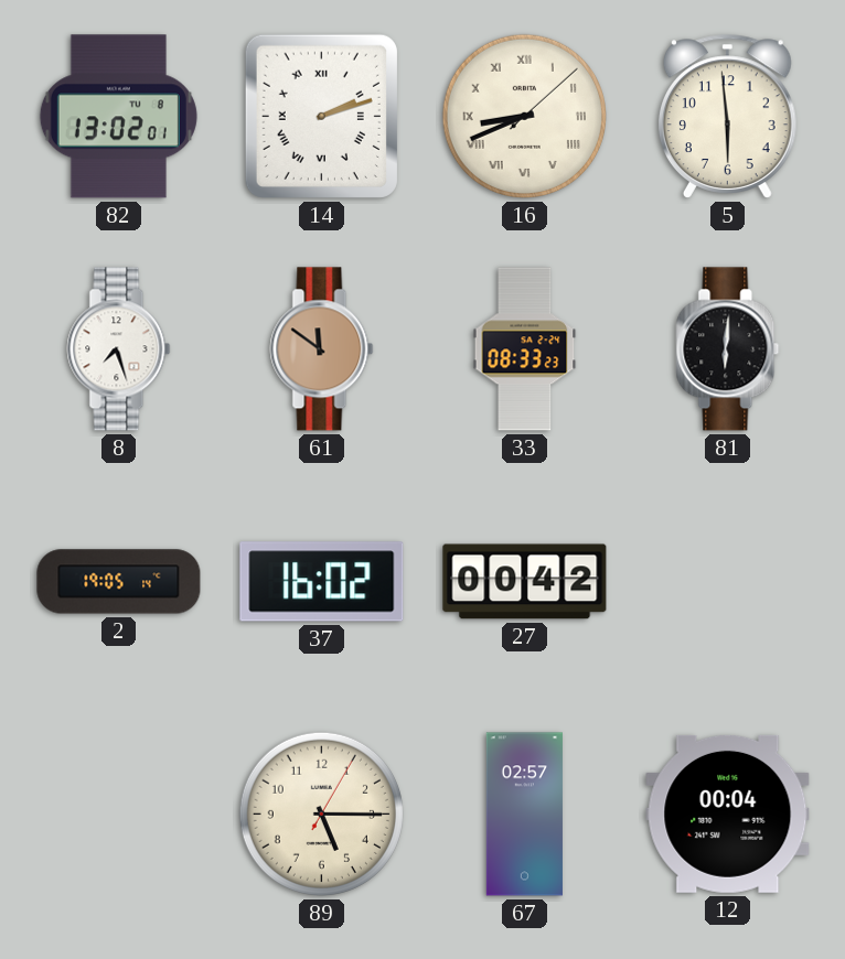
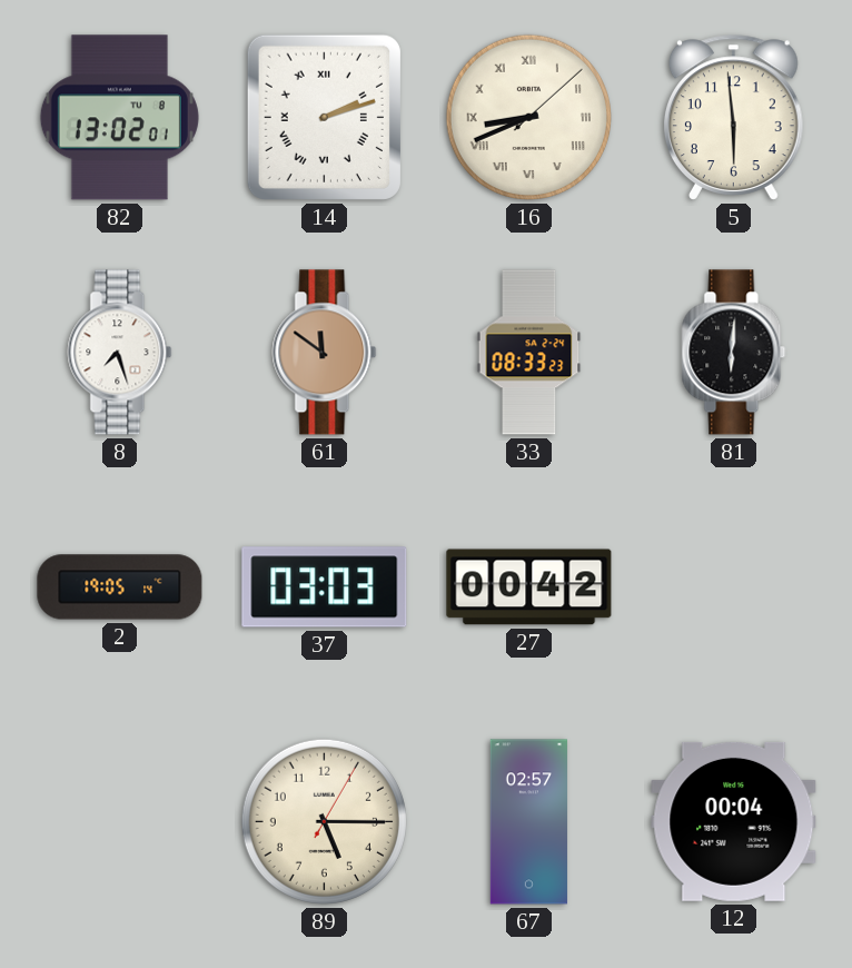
37: 16:02 -> 03:03 (325, 587)
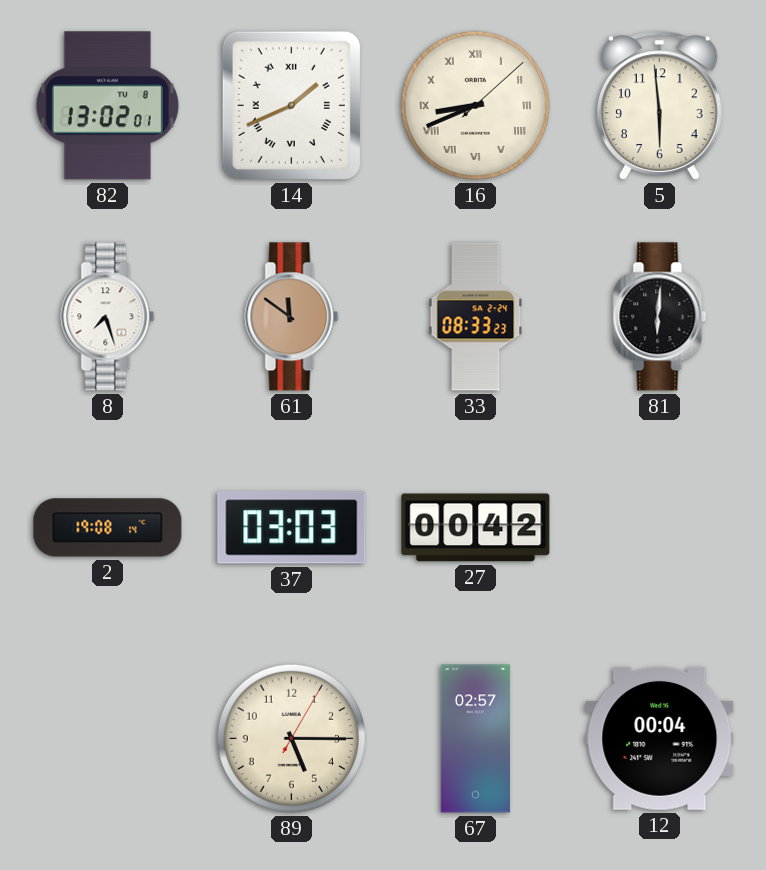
14: 2:12 -> 1:41 (291, 105)
2: 19:05 -> 19:08 (108, 528)
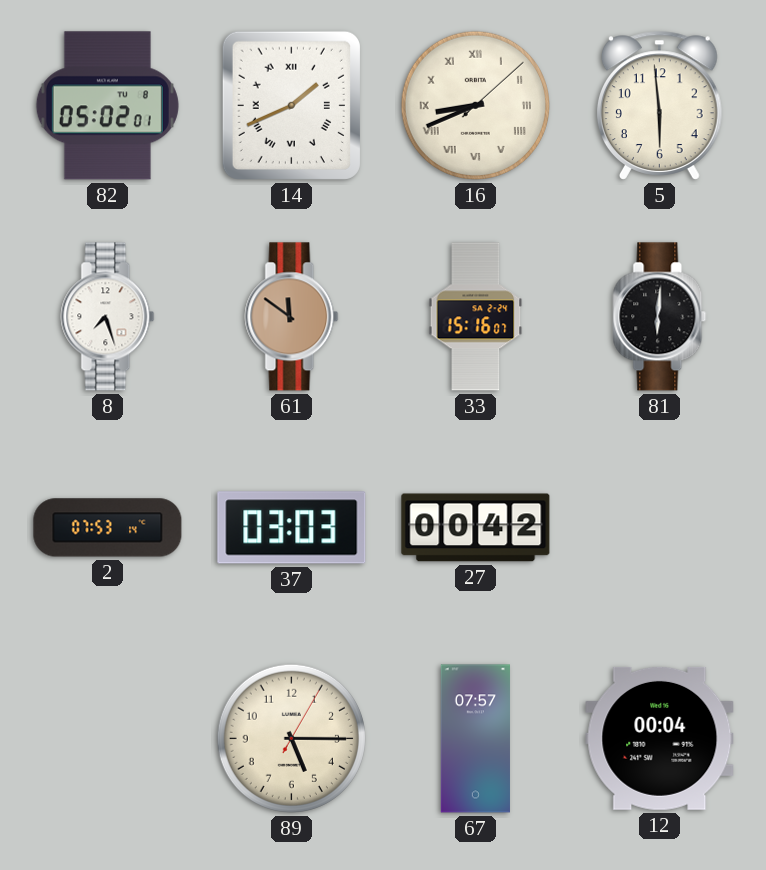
82: 13:02 -> 05:02 (107, 106)
33: 08:33 -> 15:16 (476, 317)
2: 19:08 -> 07:53 (108, 528)
67: 02:57 -> 07:57 (475, 739)
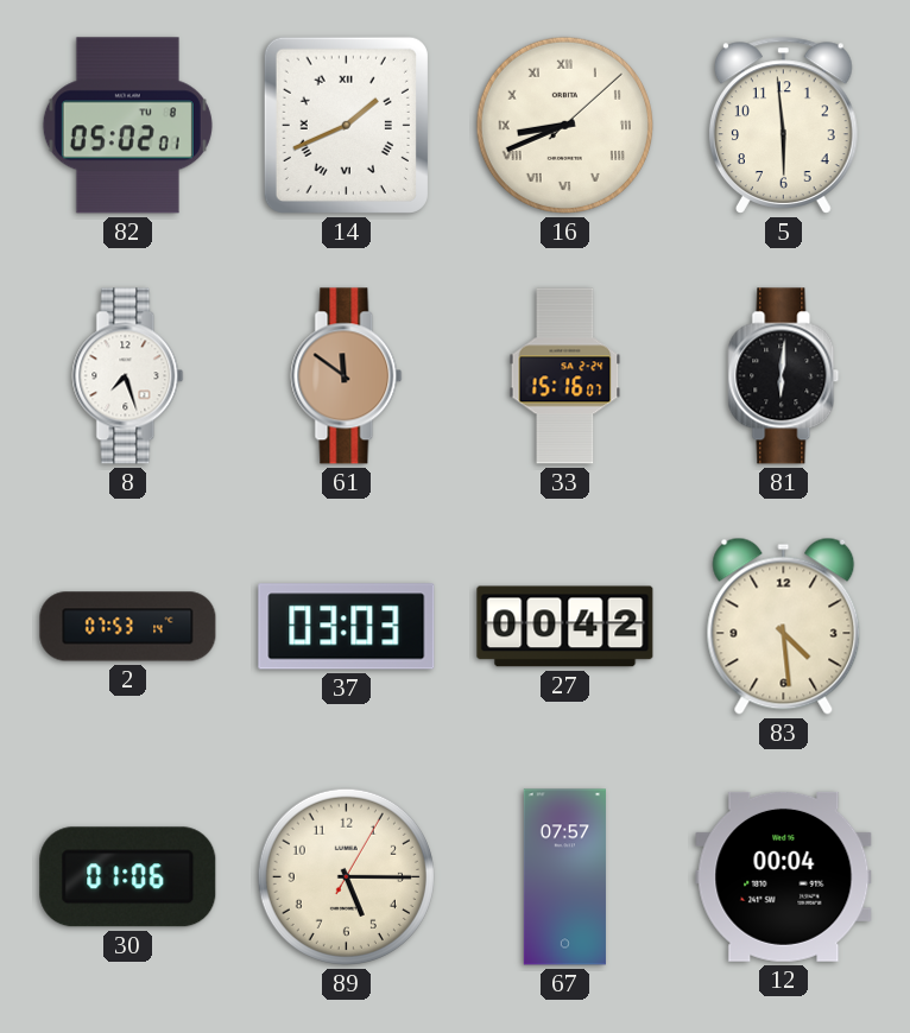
83: none -> 4:29 (784, 626)
30: none -> 01:06 (128, 877)
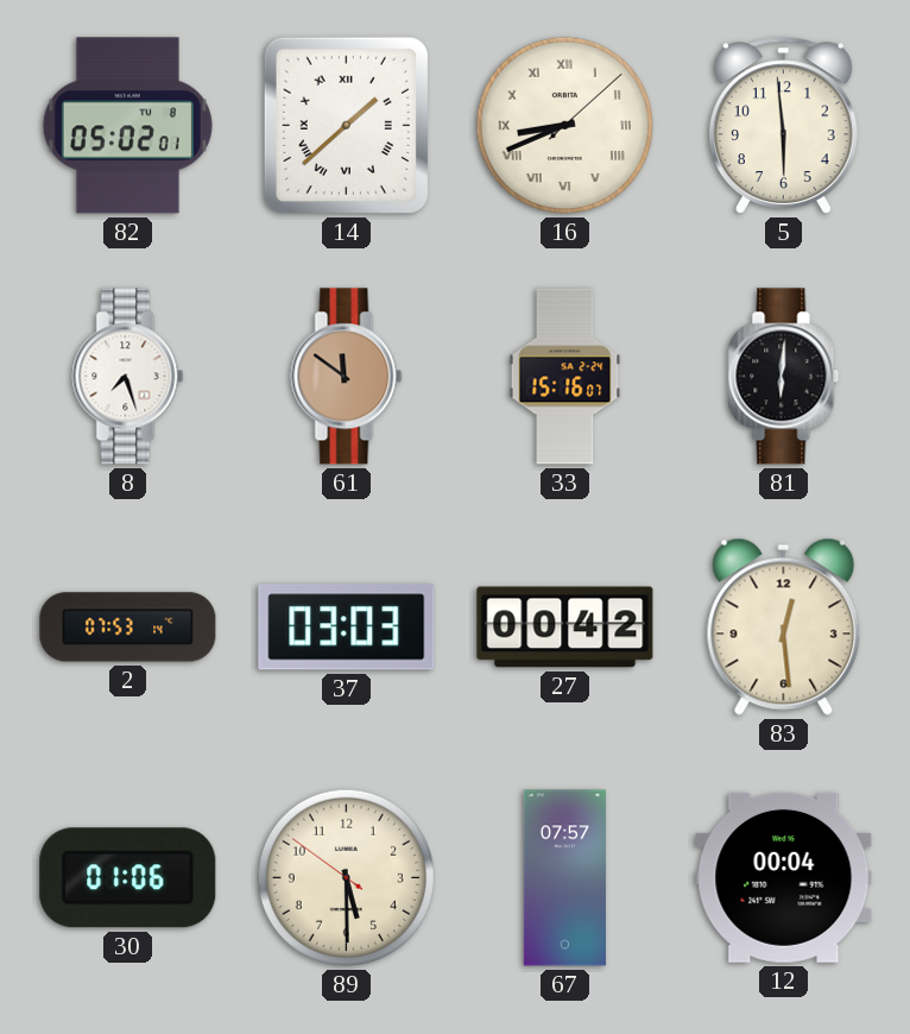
14: 1:41 -> 1:38 (346, 125)
83: 4:29 -> 12:29 (784, 626)
89: 5:15 -> 5:29 (346, 877)
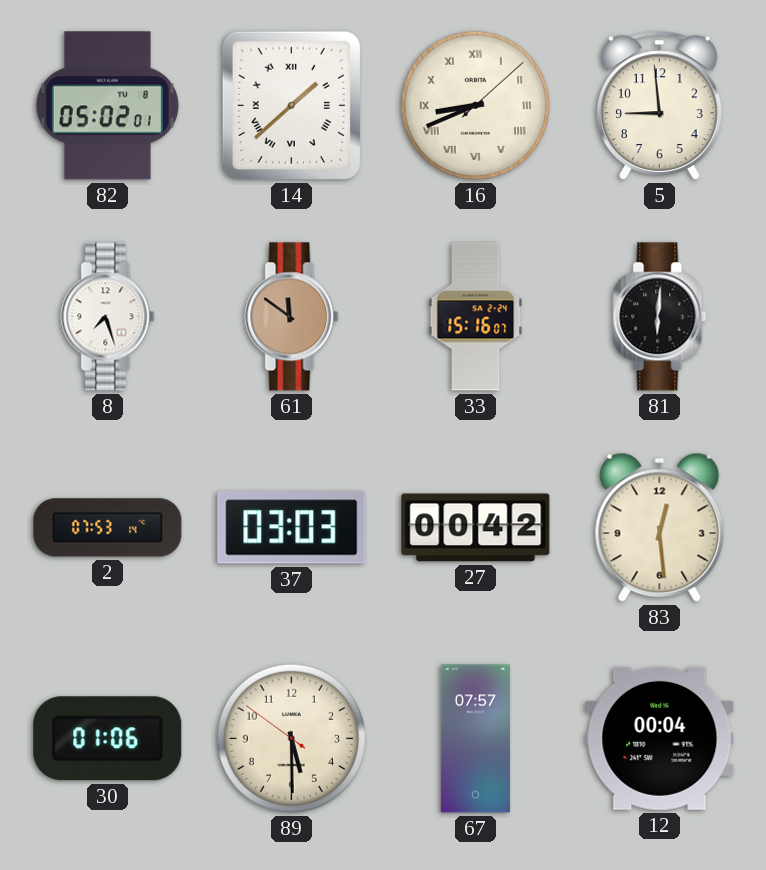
5: 5:59 -> 8:59 (659, 105)
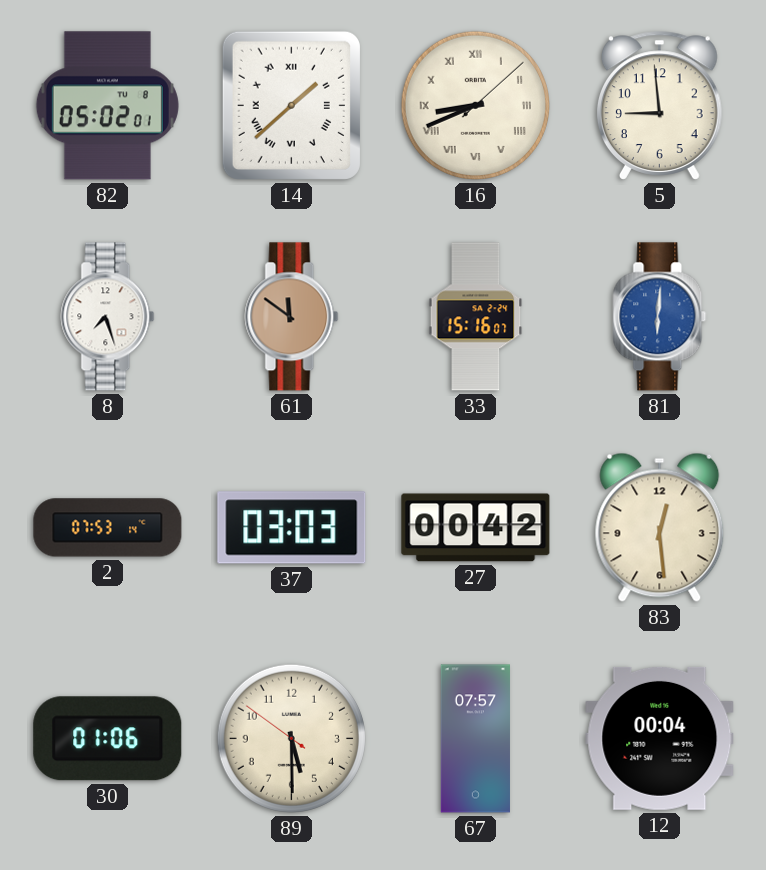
81 dial: black -> blue (660, 317)
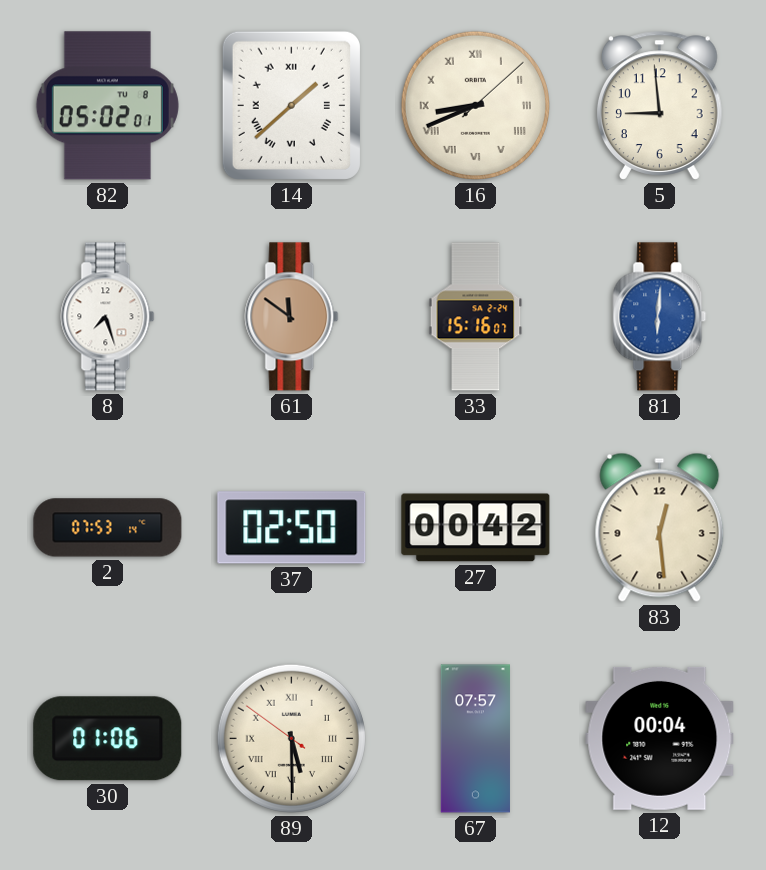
37: 03:03 -> 02:50 (292, 528)
89 numerals: Arabic -> Roman (291, 738)
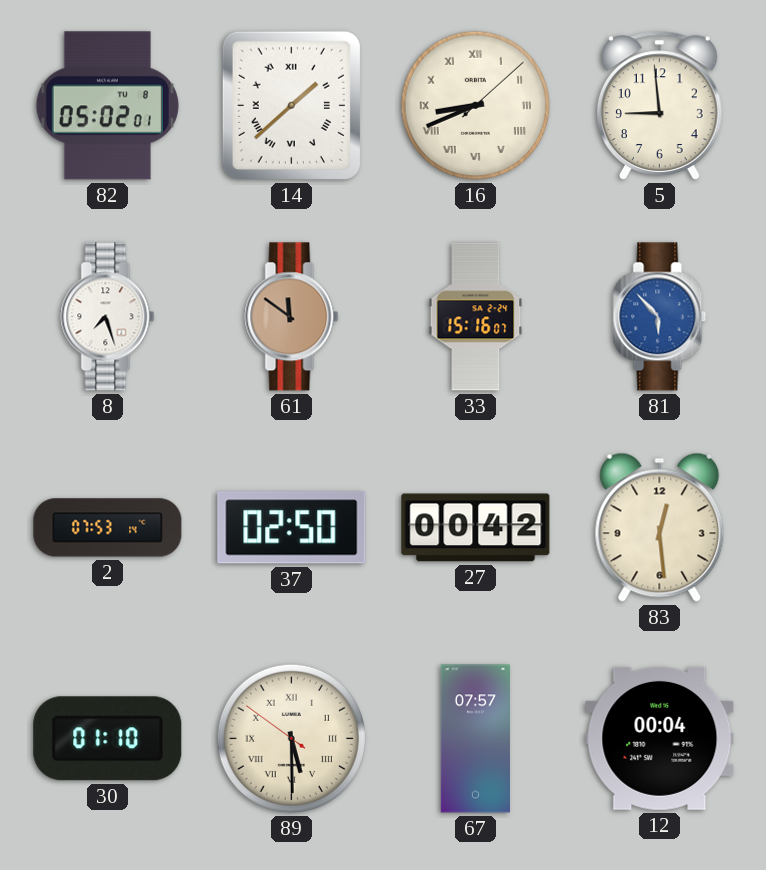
81: 6:01 -> 5:53 (660, 317)
30: 01:06 -> 01:10 (108, 739)
